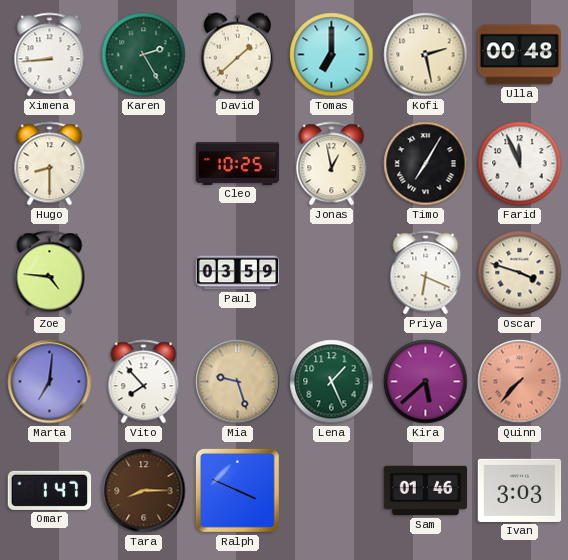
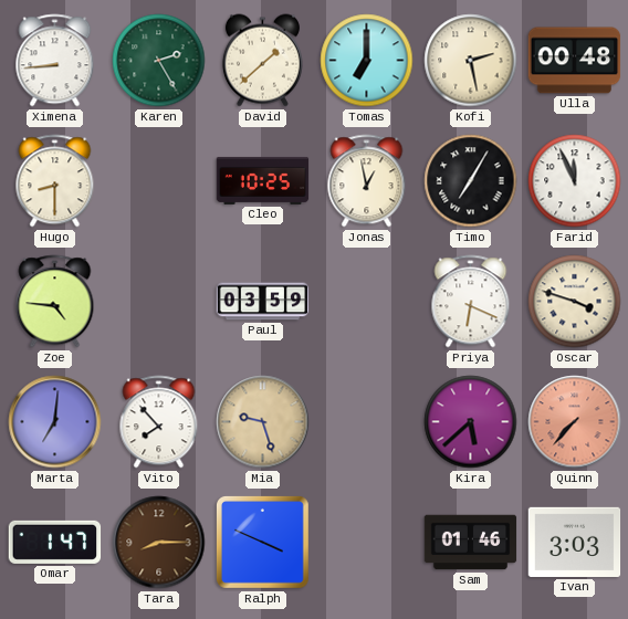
Lena: 1:26 -> none (332, 382)
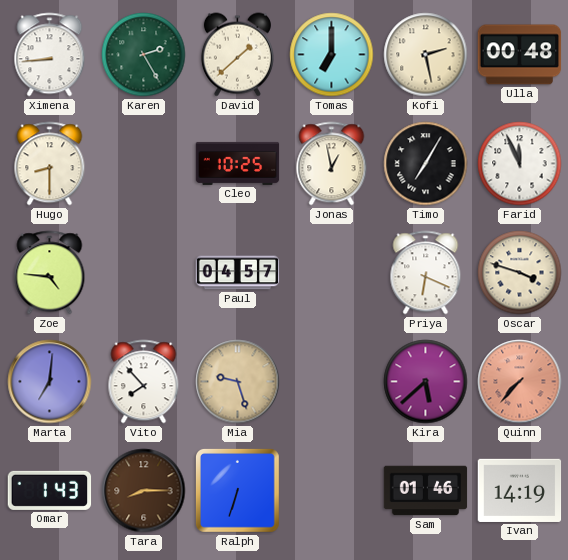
Paul: 03:59 -> 04:57 (238, 273)
Omar: 1:47 -> 1:43 (50, 490)
Ralph: 3:49 -> 6:33 (237, 490)
Ivan: 3:03 -> 14:19 (520, 490)
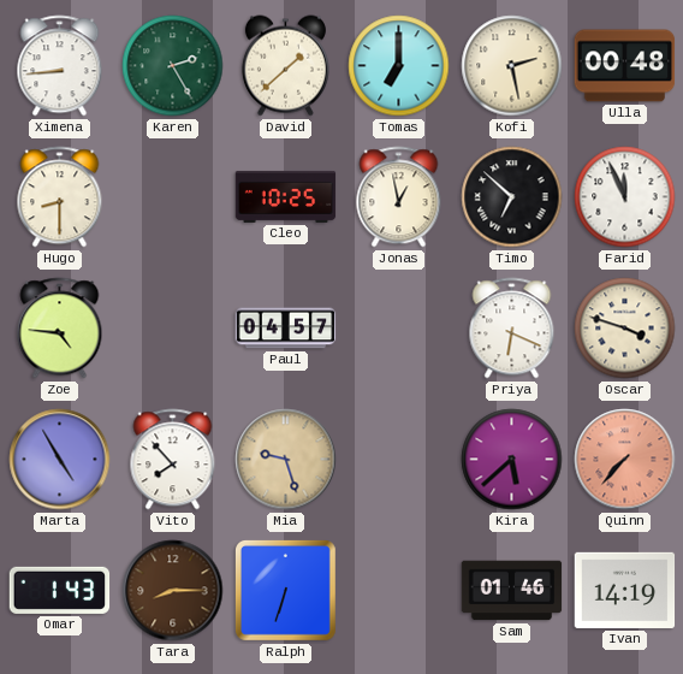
Timo: 7:05 -> 6:52 (512, 197)
Marta: 7:01 -> 4:55 (60, 460)
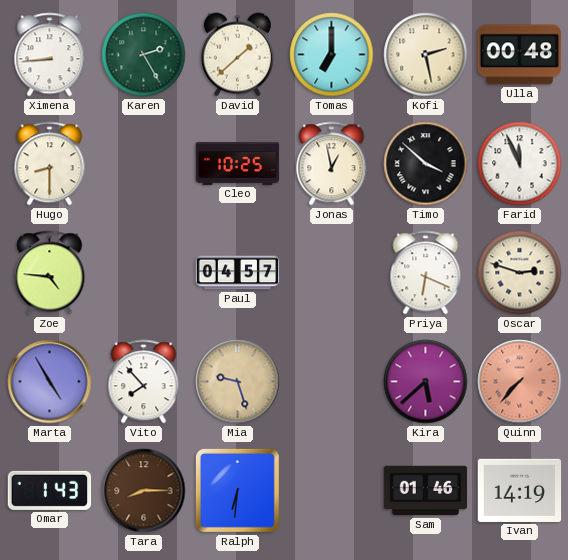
Timo: 6:52 -> 3:52 (426, 164)
Oscar: 3:48 -> 2:48 (520, 273)
Ralph: 6:33 -> 6:31 (237, 490)
